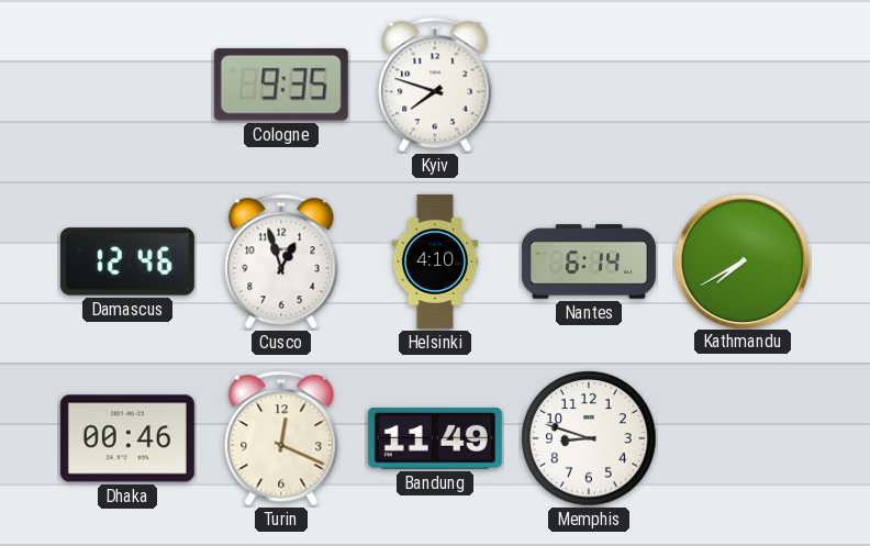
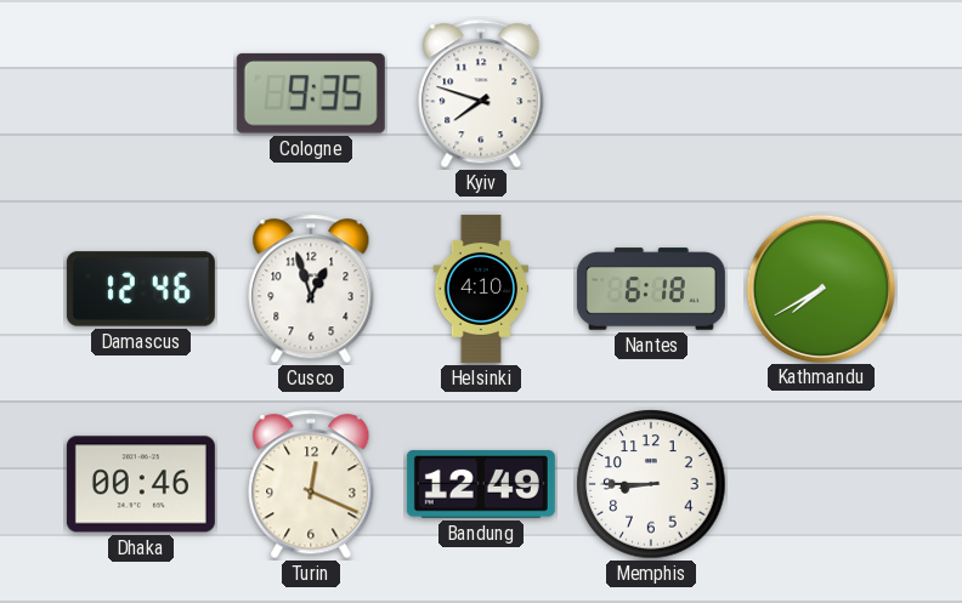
Nantes: 6:14 -> 6:18 (651, 289)
Bandung: 11:49 -> 12:49 (481, 484)
Memphis: 8:48 -> 8:45 (651, 484)
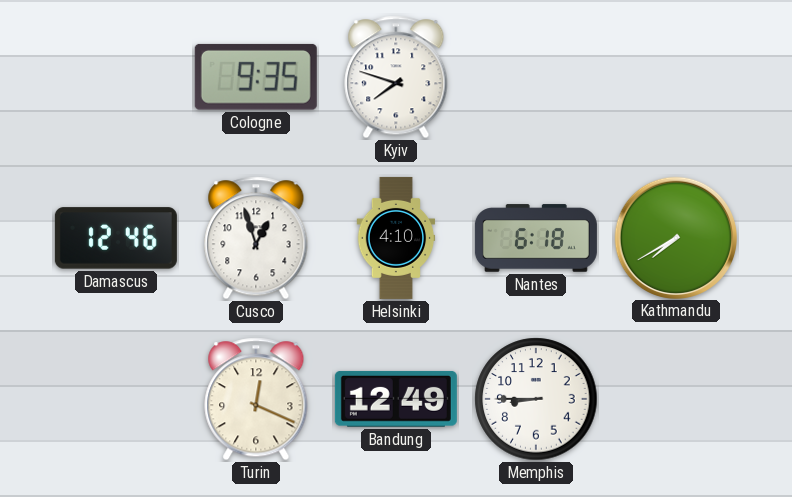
Dhaka: 00:46 -> none (141, 484)
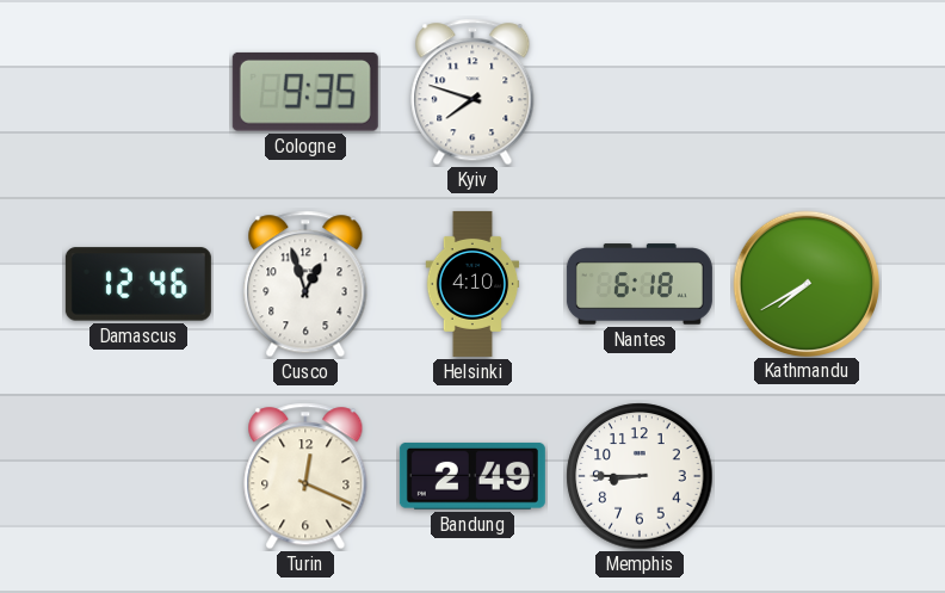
Bandung: 12:49 -> 2:49 (472, 476)
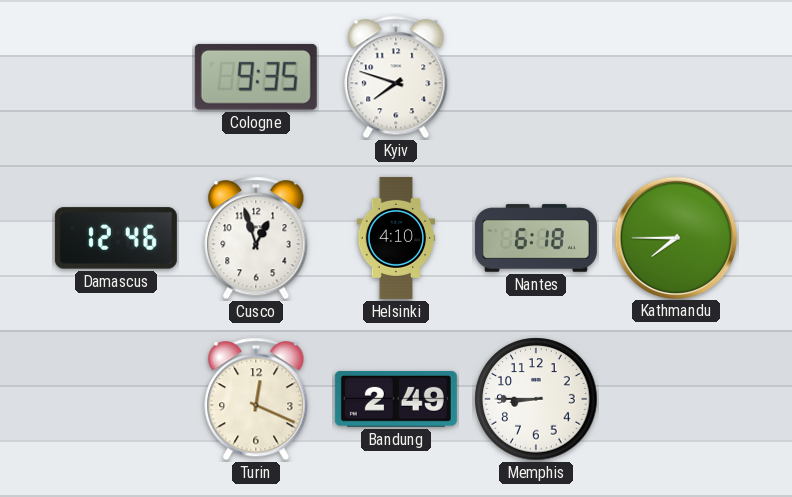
Kathmandu: 7:40 -> 7:45 (675, 237)
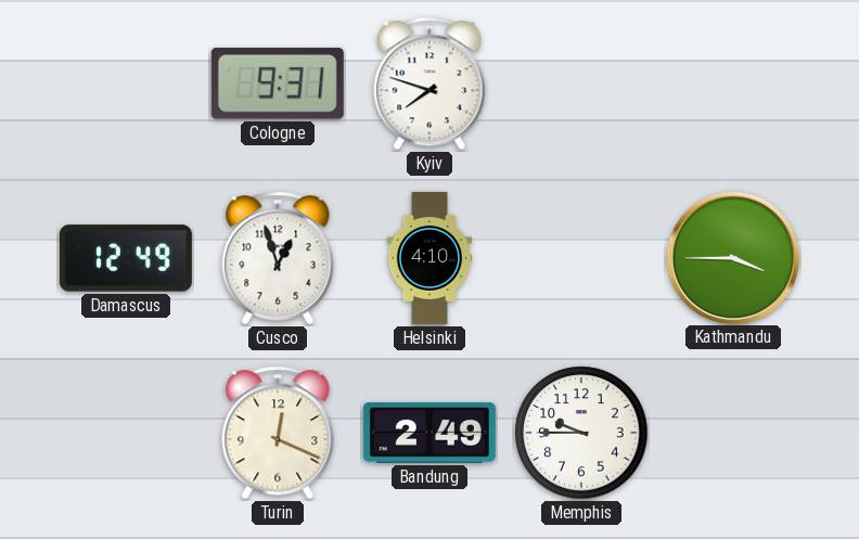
Cologne: 9:35 -> 9:31 (278, 84)
Damascus: 12:46 -> 12:49 (126, 258)
Nantes: 6:18 -> none (536, 238)
Kathmandu: 7:45 -> 3:45 (732, 257)
Memphis: 8:45 -> 9:45 (581, 433)
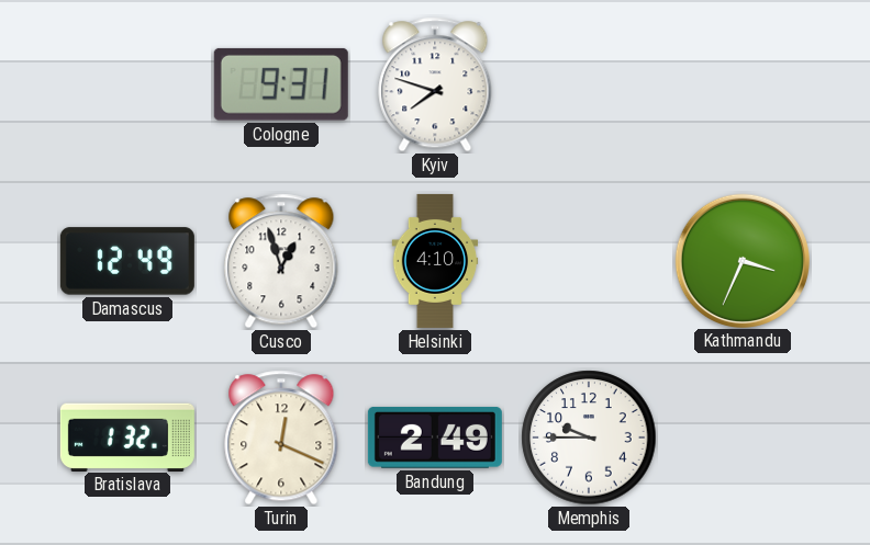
Kathmandu: 3:45 -> 3:34 (741, 260)
Bratislava: none -> 1:32 (127, 436)
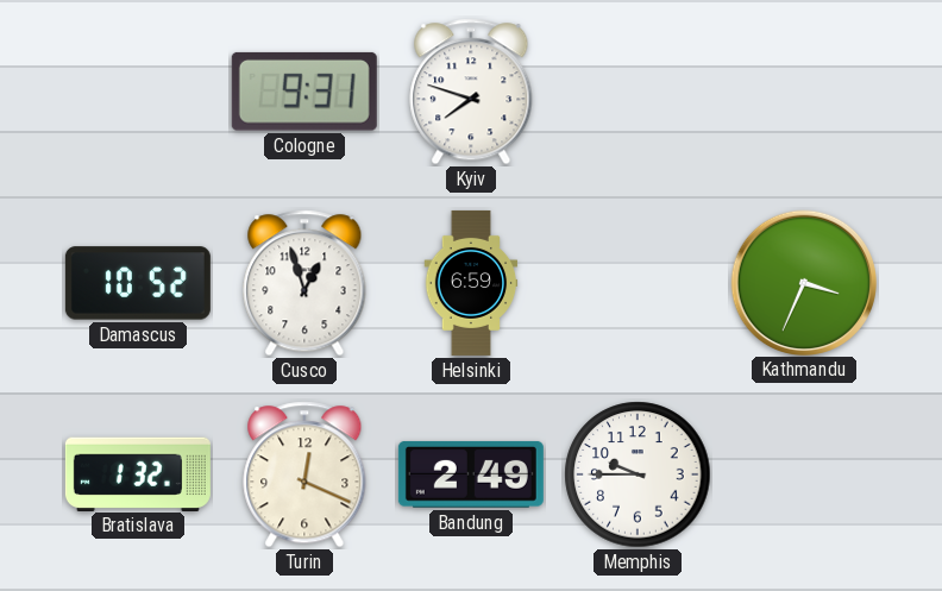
Damascus: 12:49 -> 10:52 (138, 283)
Helsinki: 4:10 -> 6:59 (471, 283)
